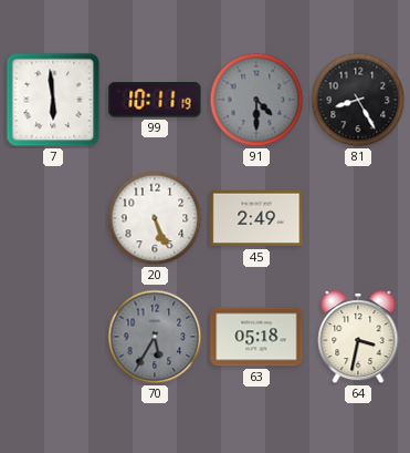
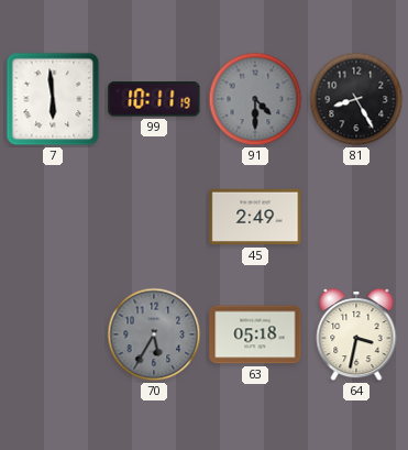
20: 5:26 -> none (155, 218)
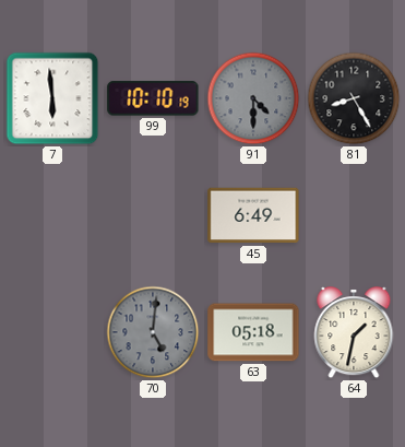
99: 10:11 -> 10:10 (153, 98)
45: 2:49 -> 6:49 (253, 215)
70: 5:35 -> 5:01 (153, 332)
64: 3:32 -> 1:32 (354, 333)
